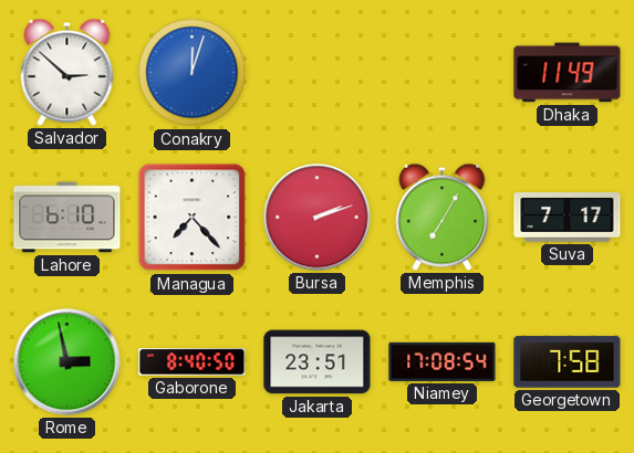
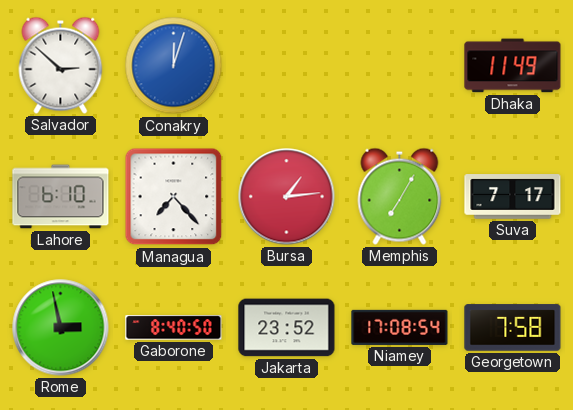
Bursa: 2:12 -> 1:14 (287, 197)
Jakarta: 23:51 -> 23:52 (287, 328)
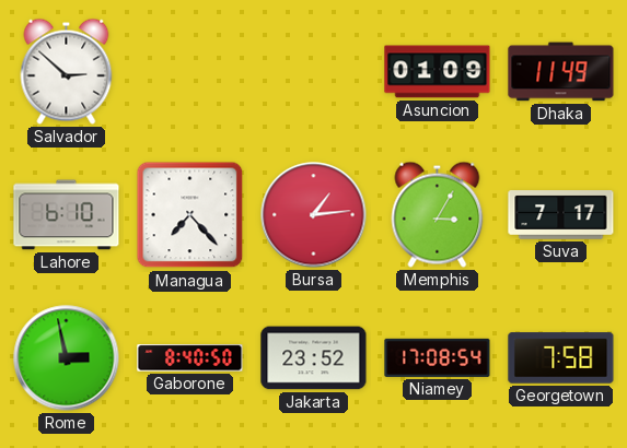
Conakry: 12:03 -> none (174, 66)
Asuncion: none -> 01:09 (438, 72)
Memphis: 7:05 -> 3:05 (438, 214)
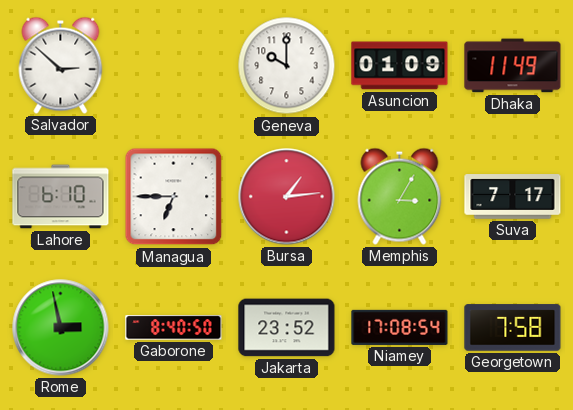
Geneva: none -> 10:00 (287, 66)
Managua: 7:23 -> 6:45 (174, 197)
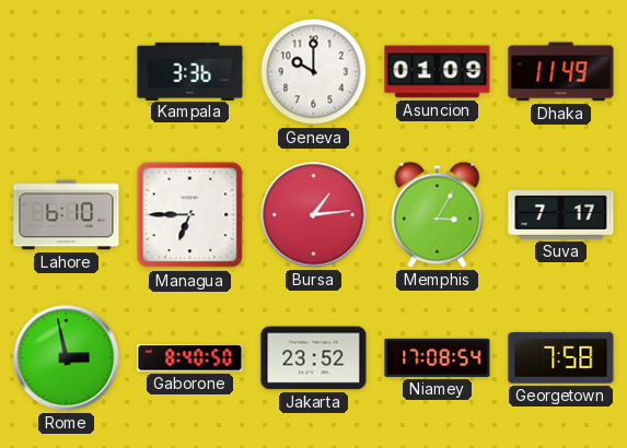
Salvador: 2:52 -> none (61, 65)
Kampala: none -> 3:36 (190, 71)
